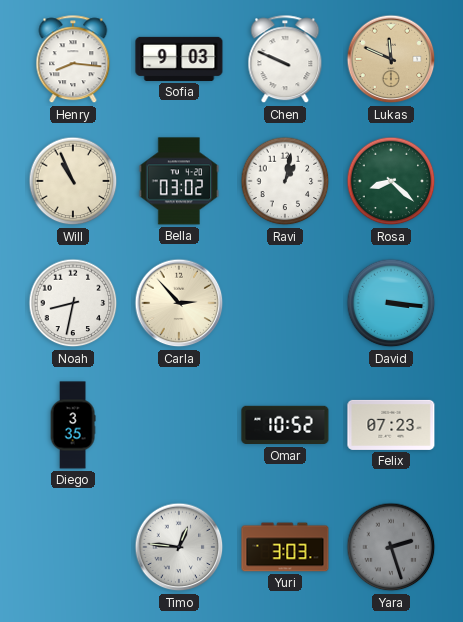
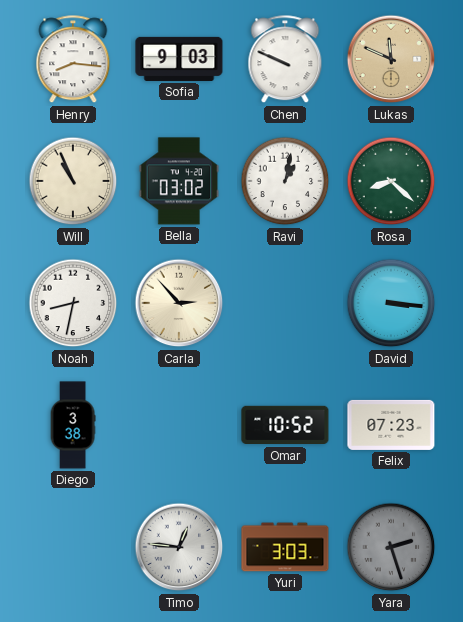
Diego: 3:35 -> 3:38 (73, 425)
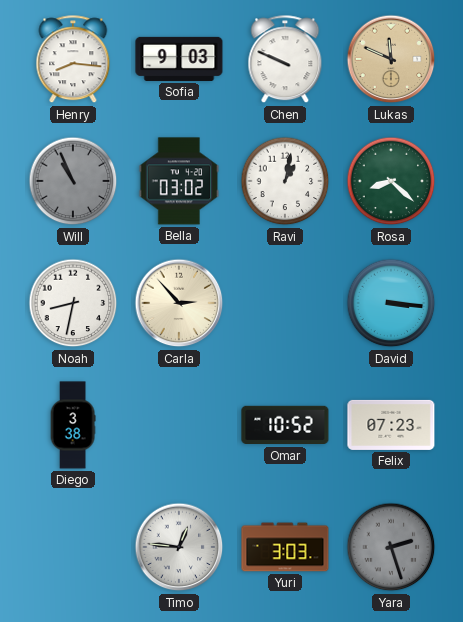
Will dial: cream -> grey (73, 181)
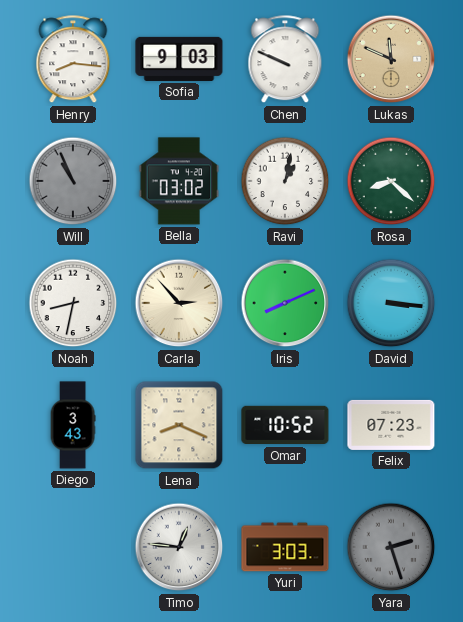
Iris: none -> 8:11 (285, 303)
Diego: 3:38 -> 3:43 (73, 425)
Lena: none -> 8:19 (179, 425)
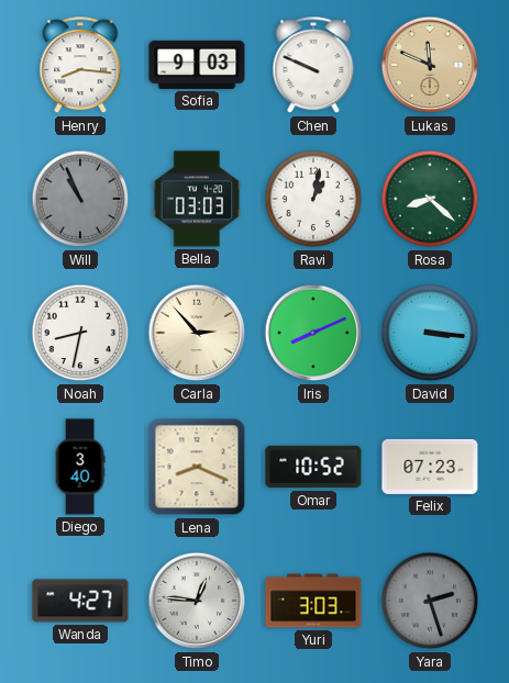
Bella: 03:02 -> 03:03 (197, 199)
Diego: 3:43 -> 3:40 (80, 467)
Wanda: none -> 4:27 (80, 601)
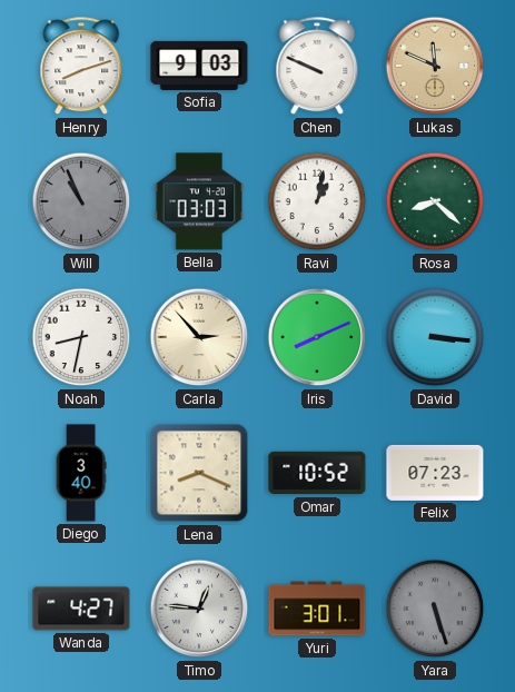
Henry: 8:16 -> 8:12 (81, 67)
Yuri: 3:03 -> 3:01 (317, 609)
Yara: 2:27 -> 5:27 (435, 609)
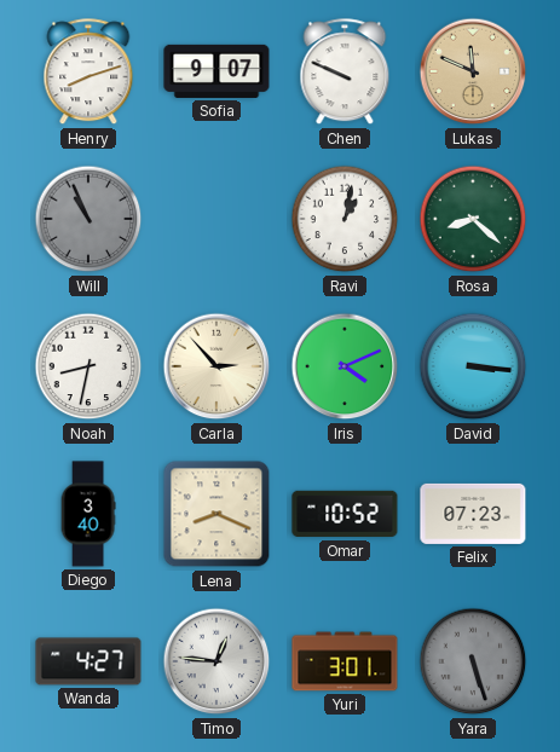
Sofia: 9:03 -> 9:07 (217, 71)
Bella: 03:03 -> none (199, 201)
Iris: 8:11 -> 4:11 (345, 366)
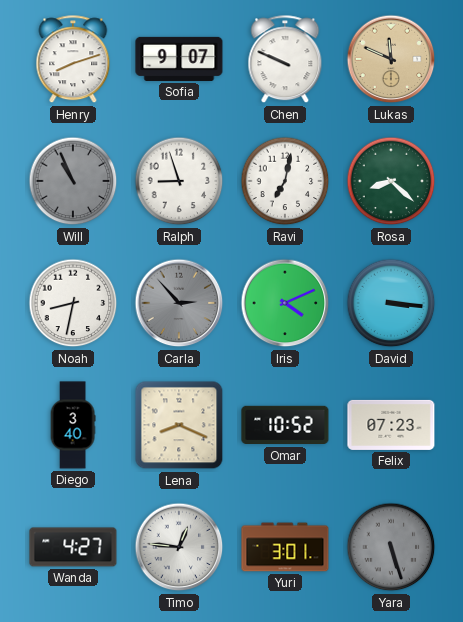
Ralph: none -> 8:57 (179, 181)
Ravi: 1:02 -> 7:02 (285, 181)
Carla dial: cream -> grey (179, 303)
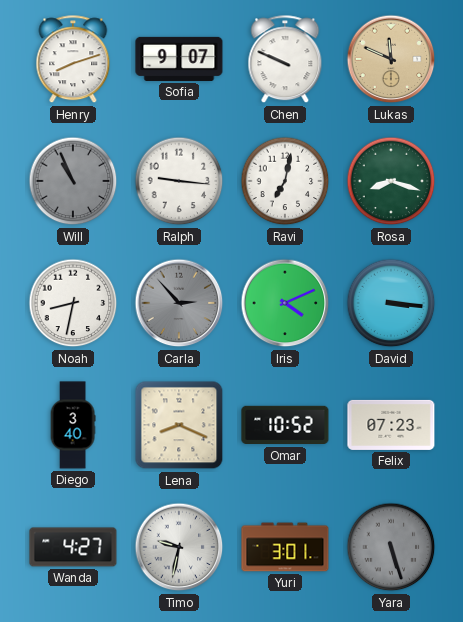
Ralph: 8:57 -> 9:16 (179, 181)
Rosa: 8:22 -> 8:18 (391, 181)
Timo: 12:46 -> 9:32 (179, 547)
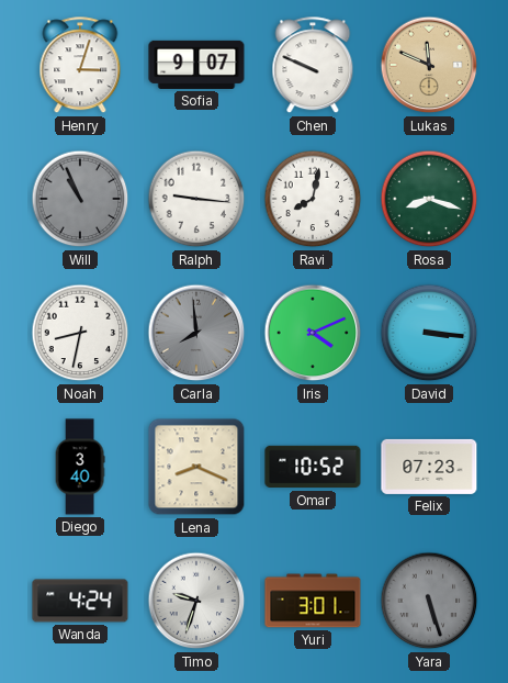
Henry: 8:12 -> 3:03 (80, 66)
Ravi: 7:02 -> 8:02 (313, 199)
Carla: 2:53 -> 7:59 (196, 333)
Wanda: 4:27 -> 4:24 (80, 601)
Timo: 9:32 -> 9:33 (196, 601)
